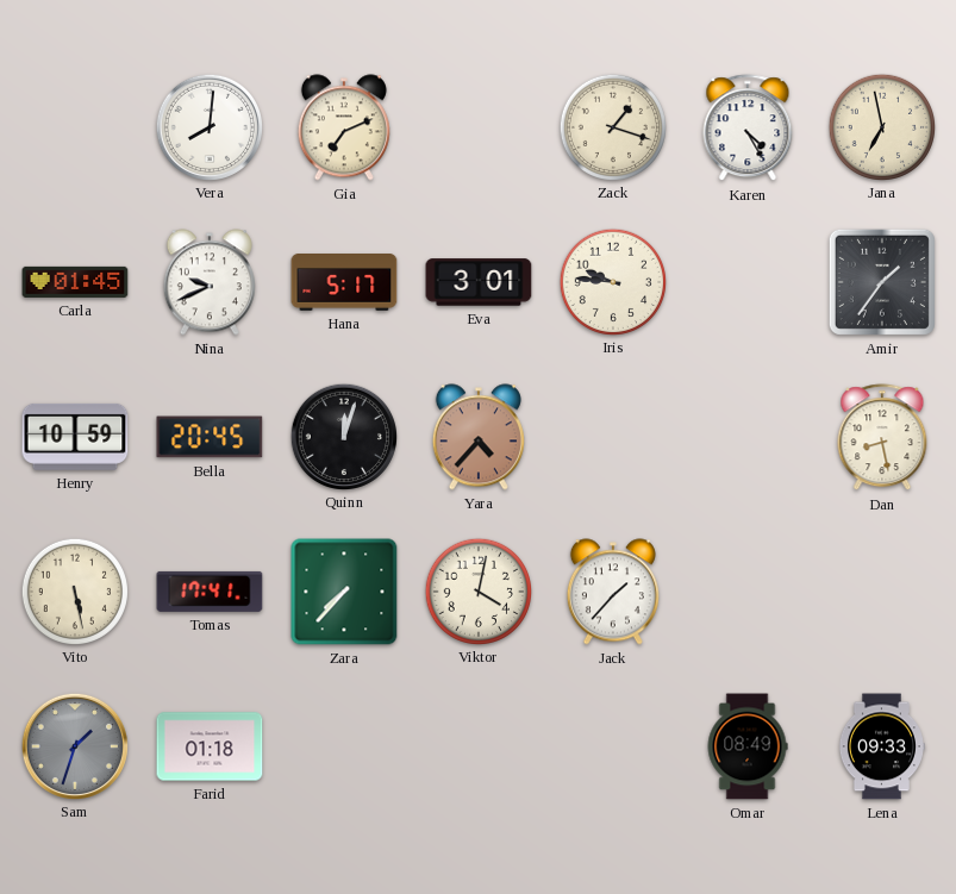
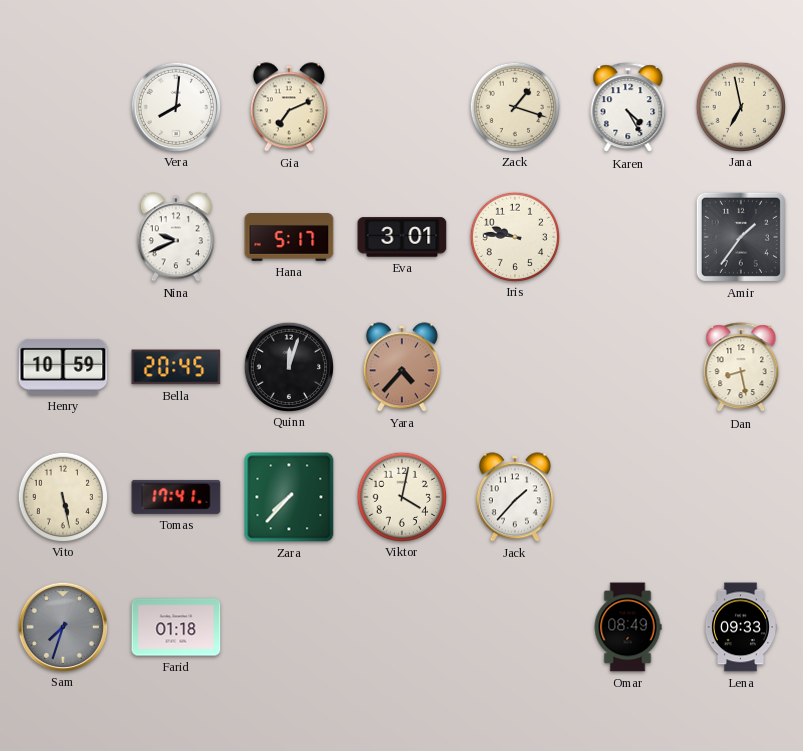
Carla: 01:45 -> none (75, 282)
Sam: 1:33 -> 7:33 (62, 626)
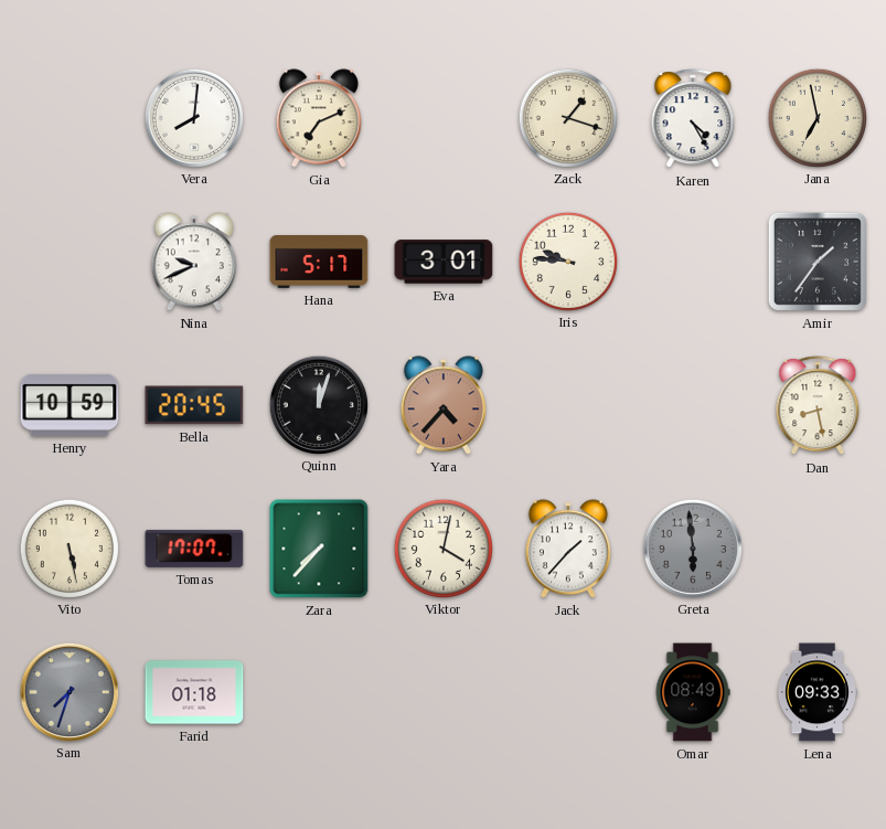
Tomas: 17:41 -> 17:07 (194, 549)
Greta: none -> 5:59 (692, 548)
